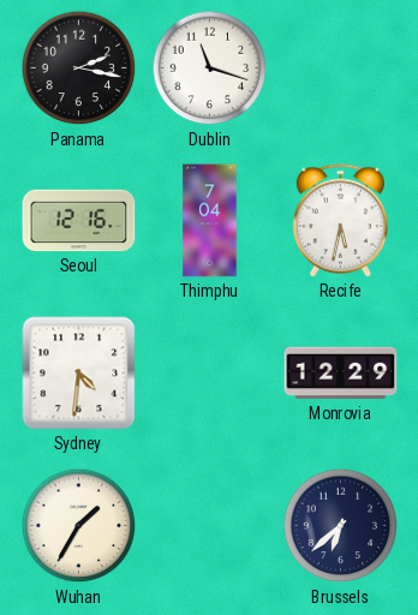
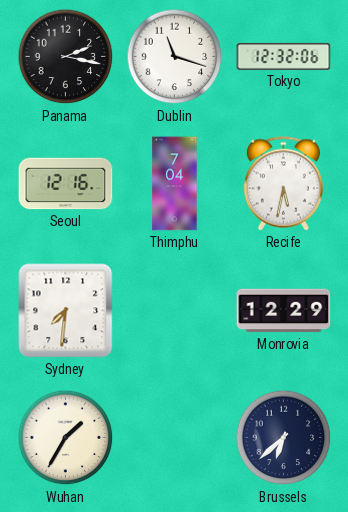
Tokyo: none -> 12:32 (284, 56)
Sydney: 4:31 -> 7:31 (66, 311)
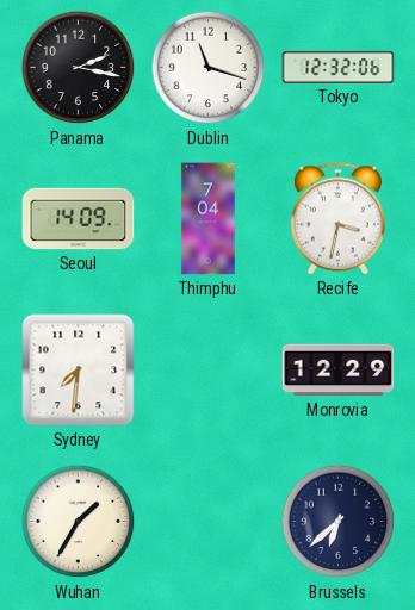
Seoul: 12:16 -> 14:09 (79, 219)
Recife: 5:32 -> 3:32 (337, 219)
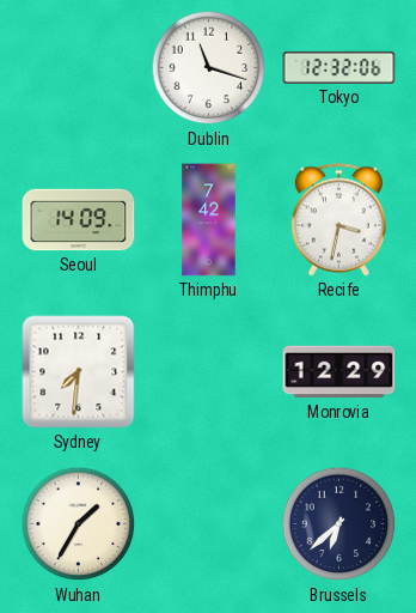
Panama: 2:17 -> none (79, 68)
Thimphu: 7:04 -> 7:42 (209, 220)
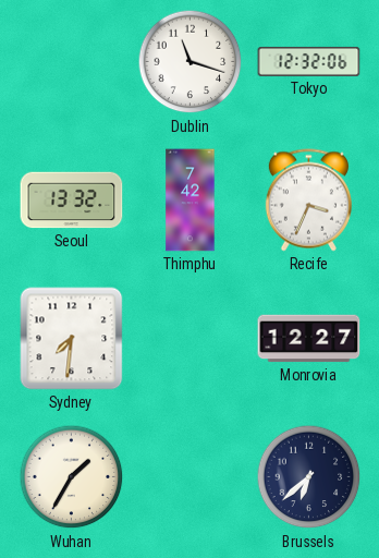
Seoul: 14:09 -> 13:32 (72, 201)
Recife: 3:32 -> 3:34 (308, 201)
Monrovia: 12:29 -> 12:27 (309, 339)
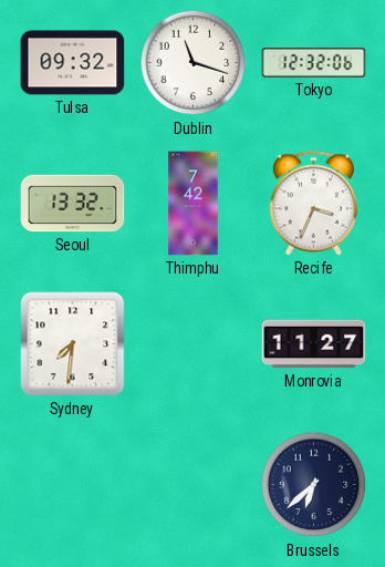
Tulsa: none -> 09:32 (73, 63)
Monrovia: 12:27 -> 11:27 (314, 344)
Wuhan: 1:35 -> none (72, 477)
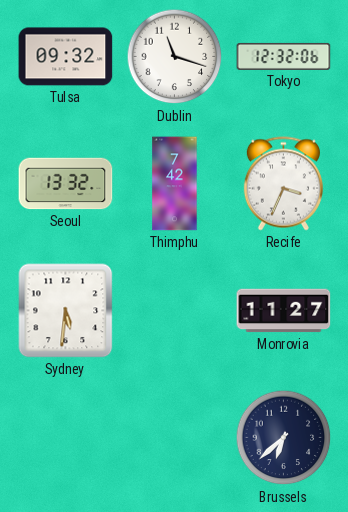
Sydney: 7:31 -> 5:31 (66, 311)
